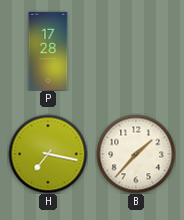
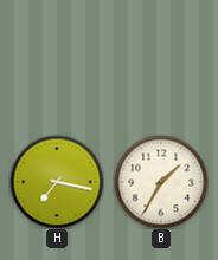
P: 17:28 -> none (48, 51)
B: 1:37 -> 1:35 (161, 182)
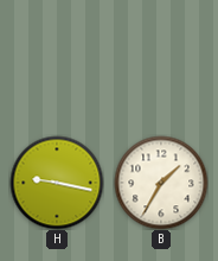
H: 7:17 -> 9:17 (57, 183)
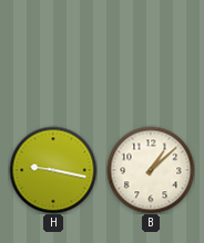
B: 1:35 -> 1:08 (151, 170)
